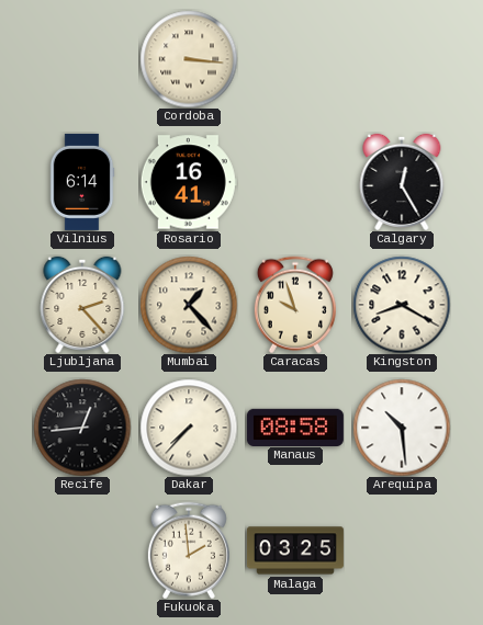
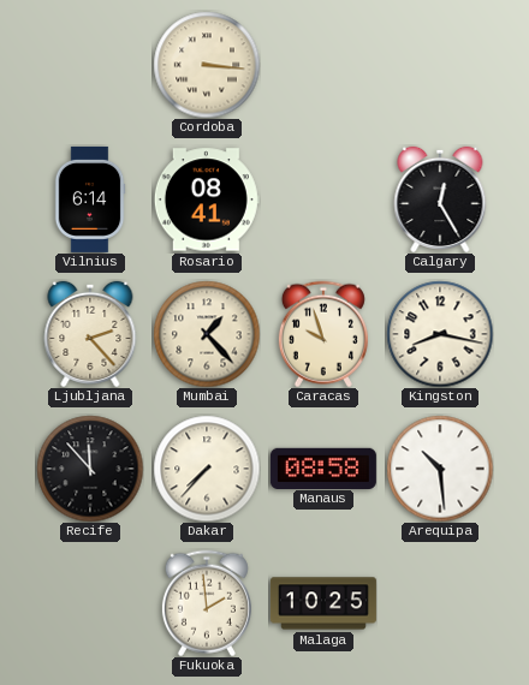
Rosario: 16:41 -> 08:41 (207, 199)
Kingston: 8:20 -> 8:17 (440, 334)
Recife: 12:44 -> 11:53 (90, 469)
Malaga: 03:25 -> 10:25 (323, 603)
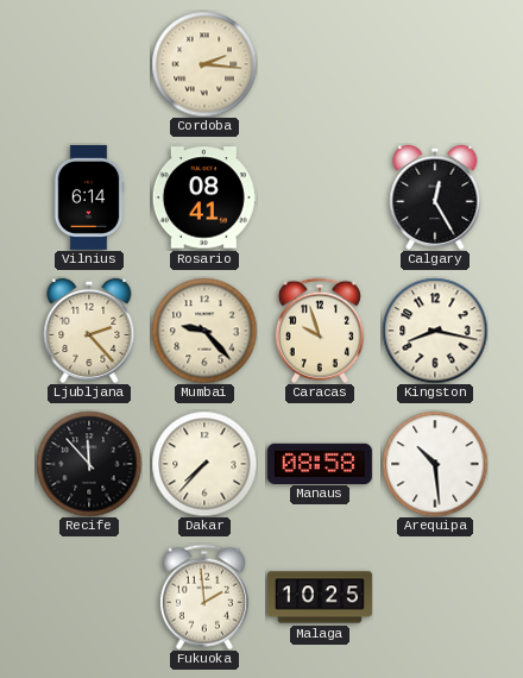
Cordoba: 3:16 -> 2:16 (204, 64)
Mumbai: 1:23 -> 9:23 (204, 331)
